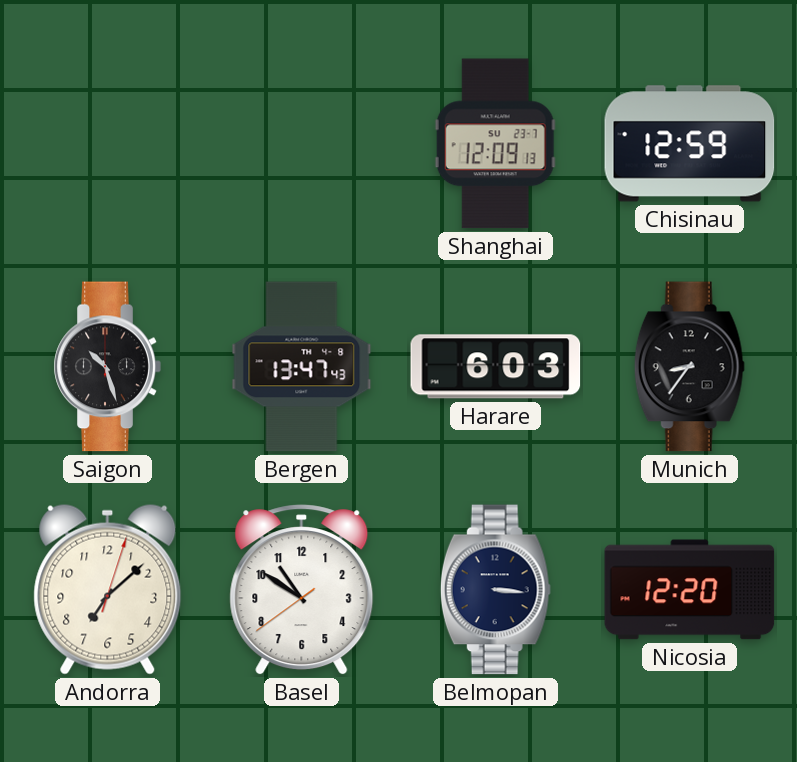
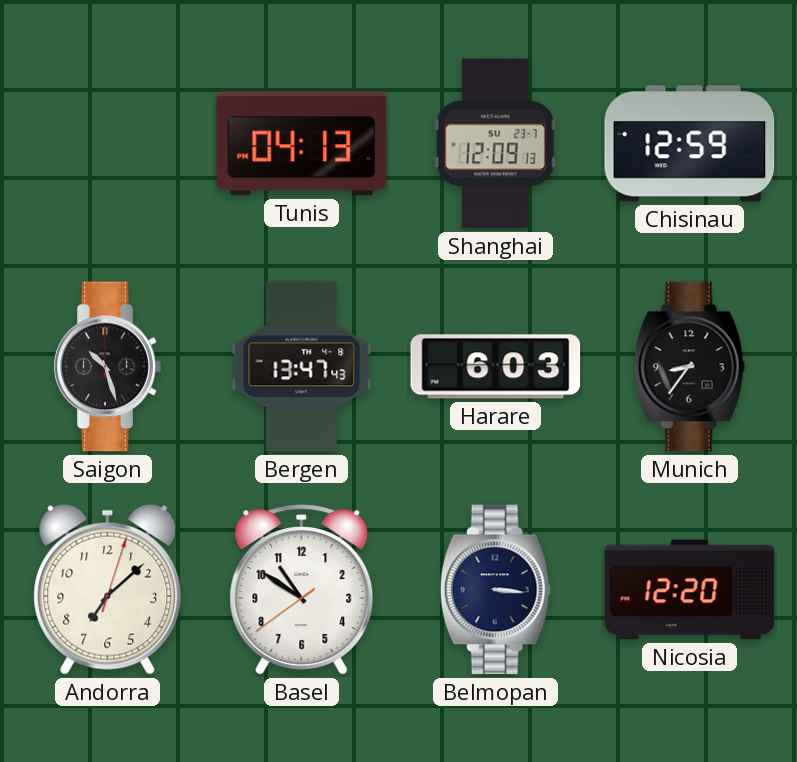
Tunis: none -> 04:13 (302, 144)
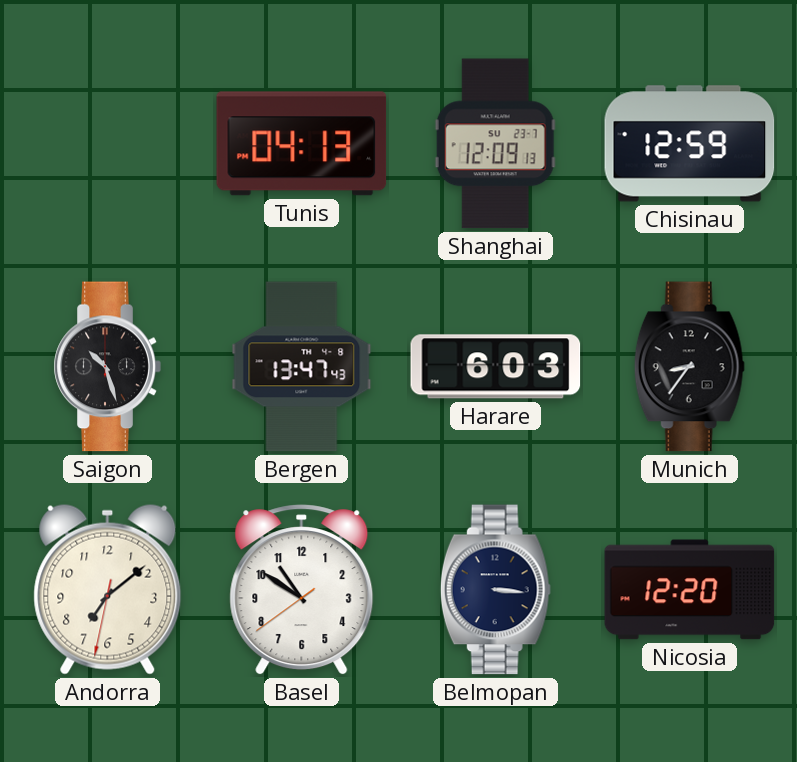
Andorra: 7:08:03 -> 7:08:32 (108, 589)
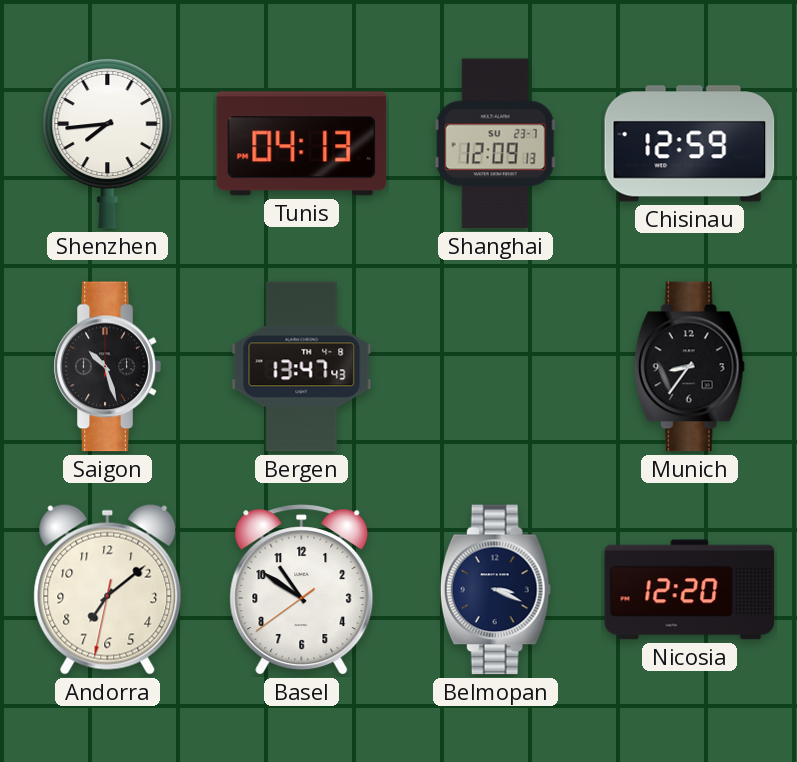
Shenzhen: none -> 7:44 (108, 144)
Harare: 6:03 -> none (496, 367)
Belmopan: 3:16 -> 3:19 (495, 590)
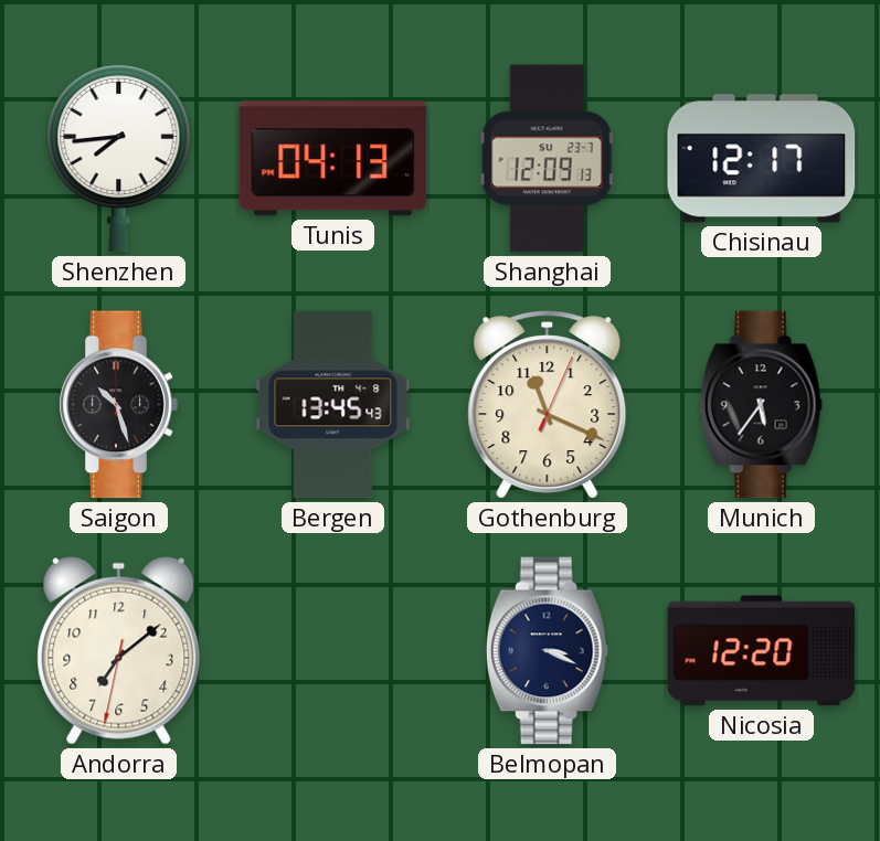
Chisinau: 12:59 -> 12:17 (762, 159)
Bergen: 13:47 -> 13:45 (333, 405)
Gothenburg: none -> 11:19 (548, 405)
Munich: 8:36 -> 5:36 (761, 405)
Basel: 10:50 -> none (302, 590)
